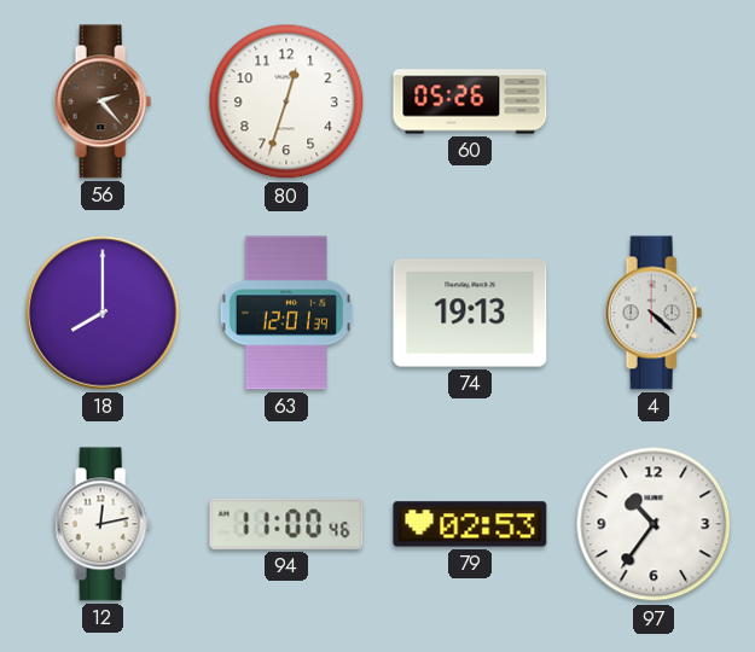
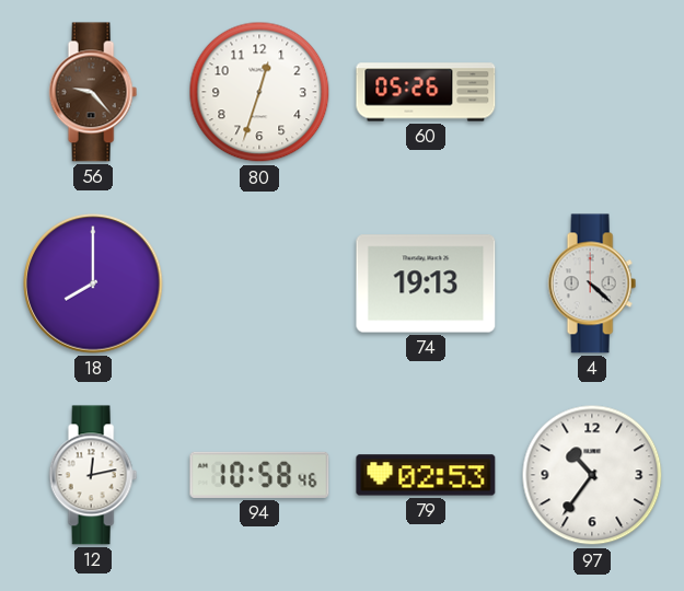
56: 2:23 -> 9:23 (93, 92)
63: 12:01 -> none (285, 313)
94: 11:00 -> 10:58 (259, 475)
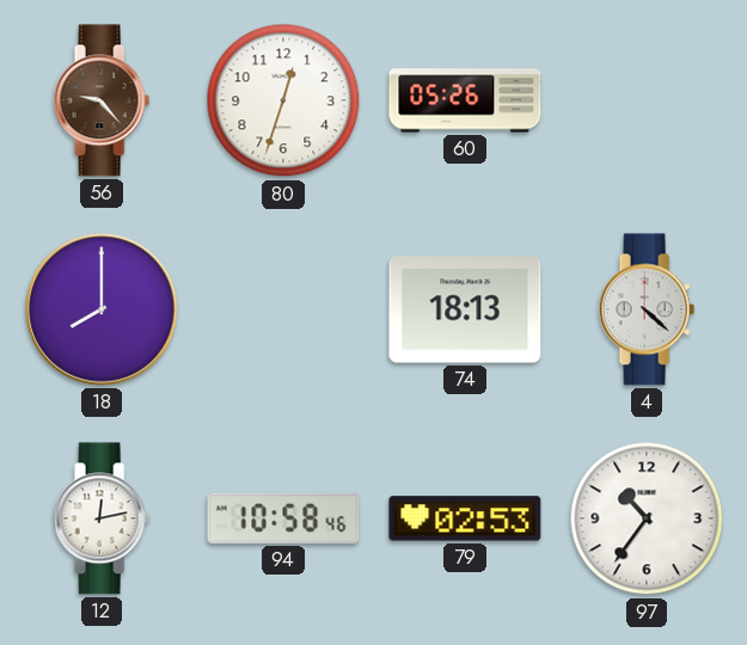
74: 19:13 -> 18:13 (465, 309)
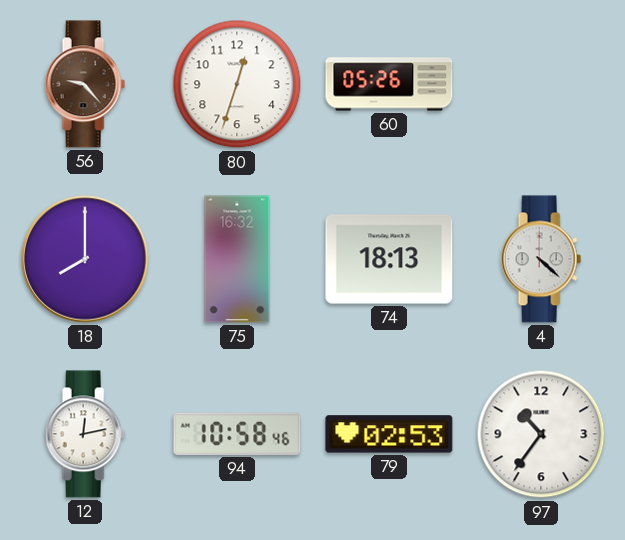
75: none -> 16:32 (237, 259)
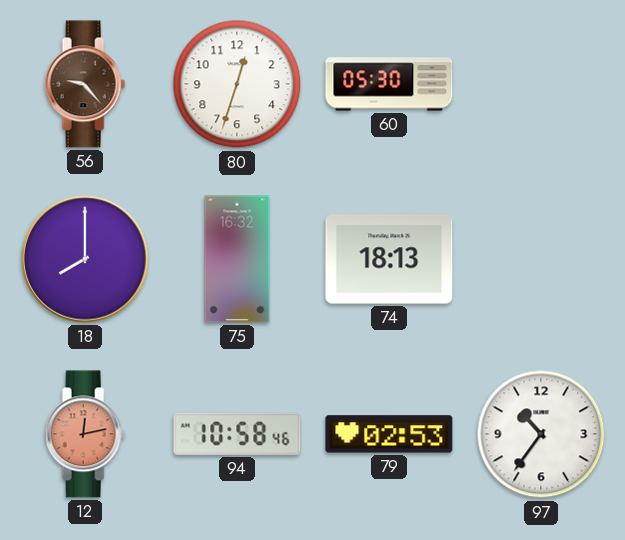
60: 05:26 -> 05:30 (389, 84)
4: 4:22 -> none (541, 259)
12 dial: white -> salmon (85, 434)
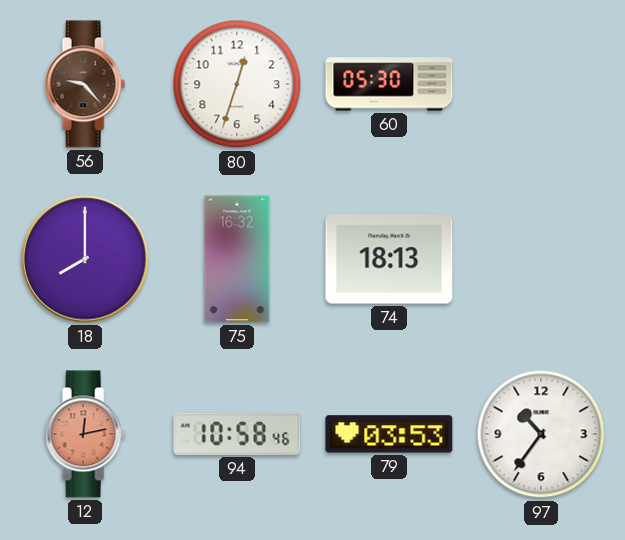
79: 02:53 -> 03:53 (389, 434)
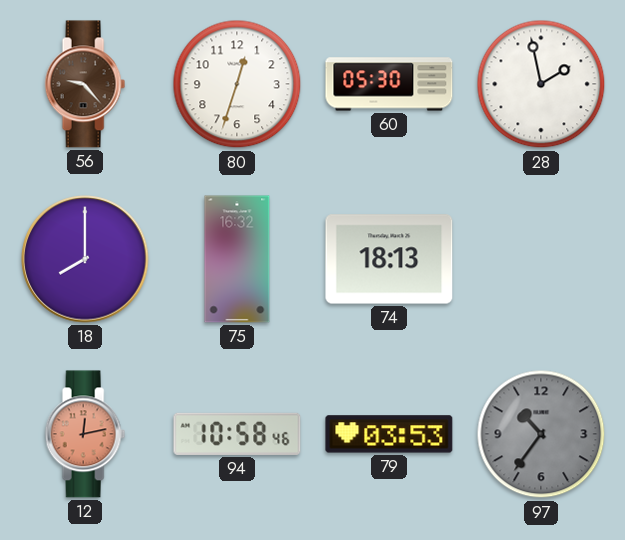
28: none -> 1:58 (541, 84)
97 dial: white -> grey (541, 434)
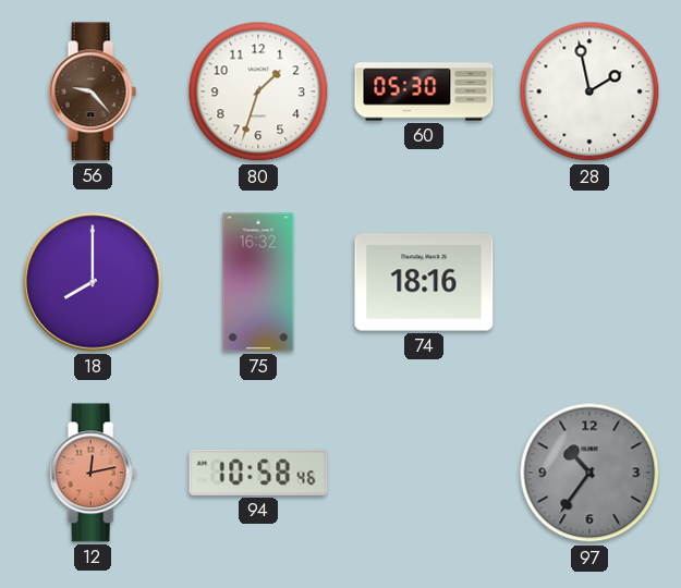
80: 12:33 -> 1:33 (258, 91)
74: 18:13 -> 18:16 (424, 282)
79: 03:53 -> none (389, 434)
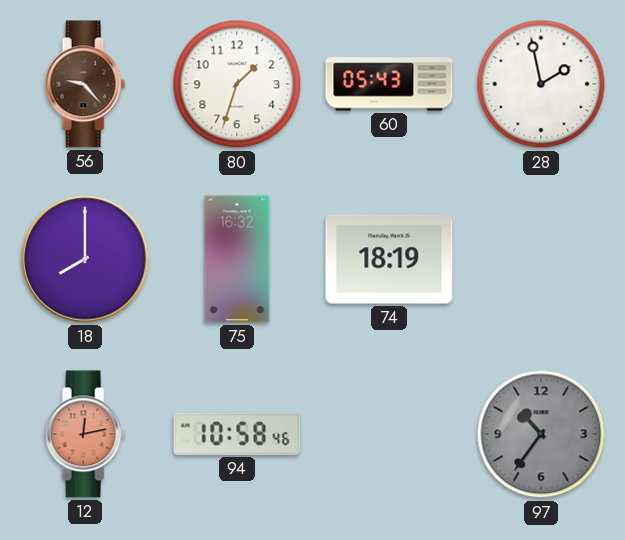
60: 05:30 -> 05:43 (389, 84)
74: 18:16 -> 18:19 (389, 259)
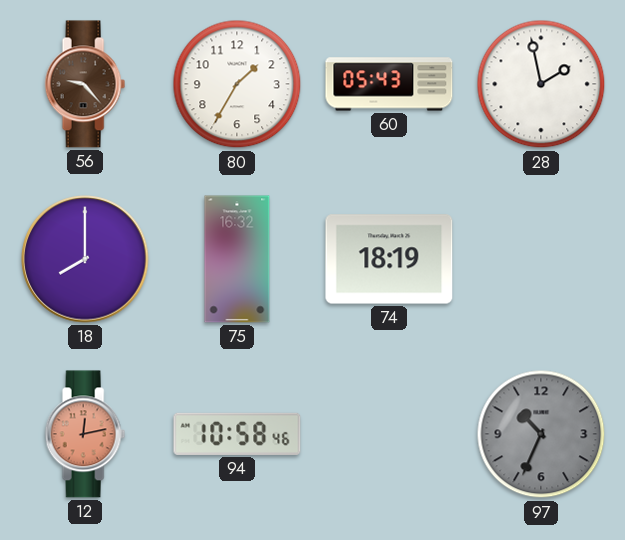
80: 1:33 -> 1:35 (237, 84)
97: 10:36 -> 10:34 (541, 434)
